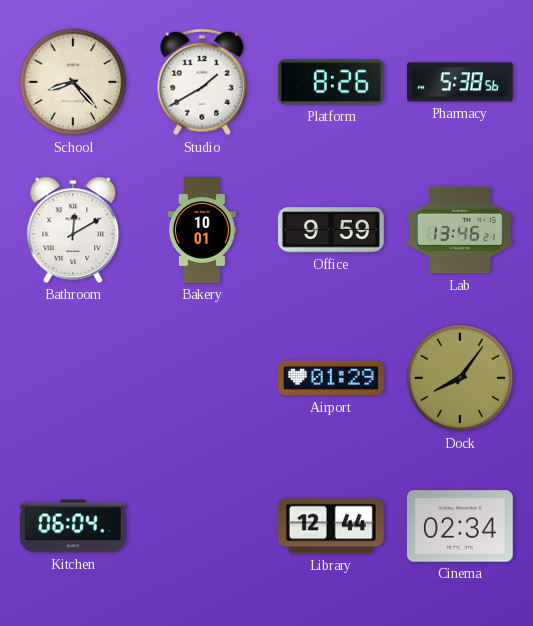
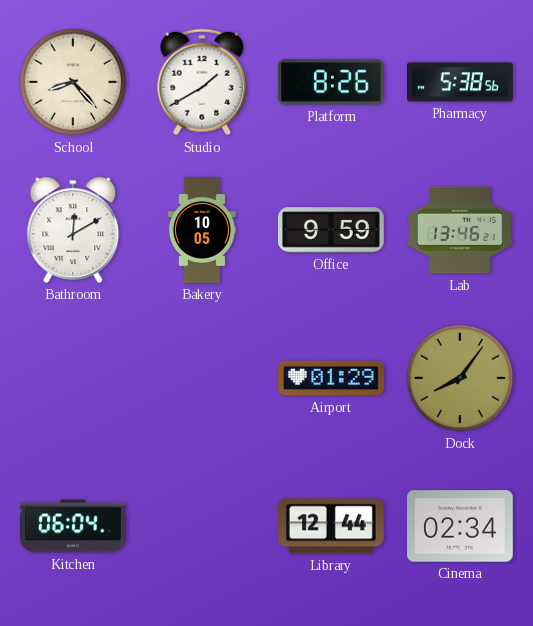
Bakery: 10:01 -> 10:05 (202, 230)
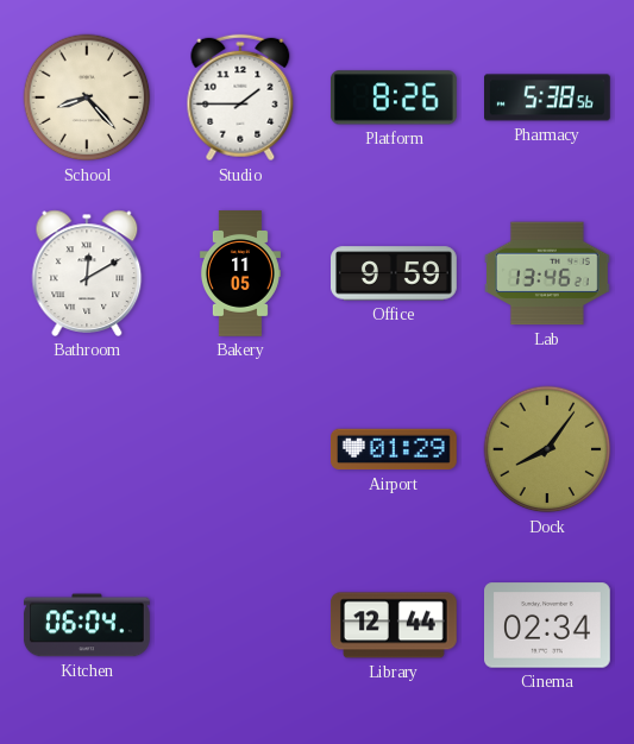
Studio: 1:40 -> 1:45 (240, 97)
Bakery: 10:05 -> 11:05 (240, 273)
